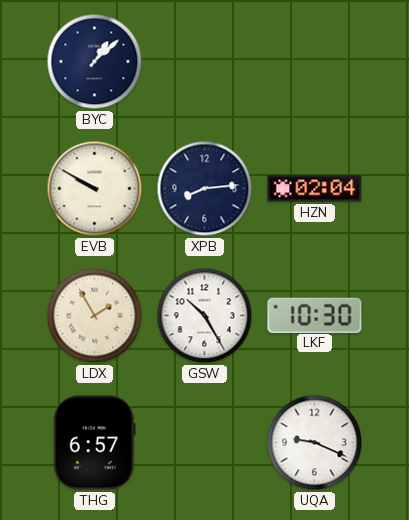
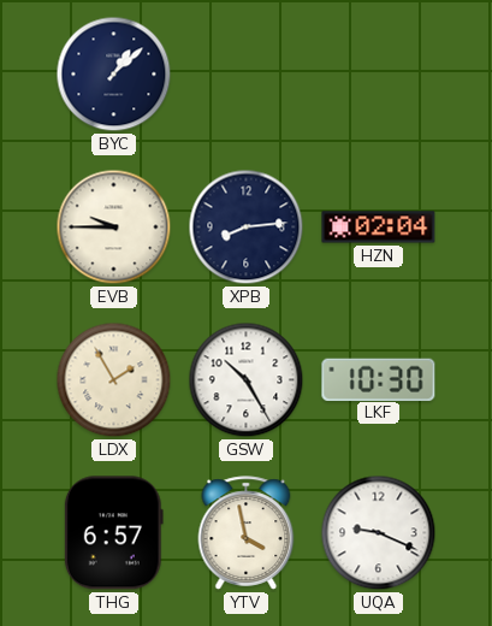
EVB: 9:50 -> 9:45 (114, 228)
YTV: none -> 3:58 (247, 533)
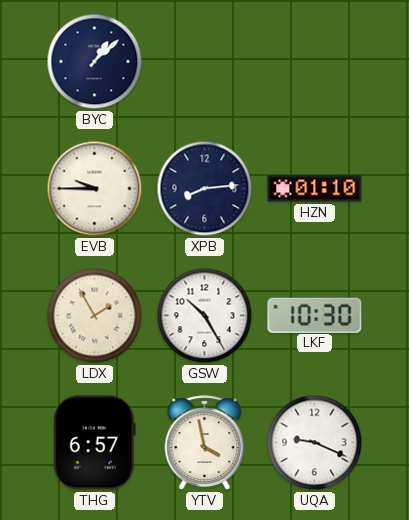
HZN: 02:04 -> 01:10 (315, 189)
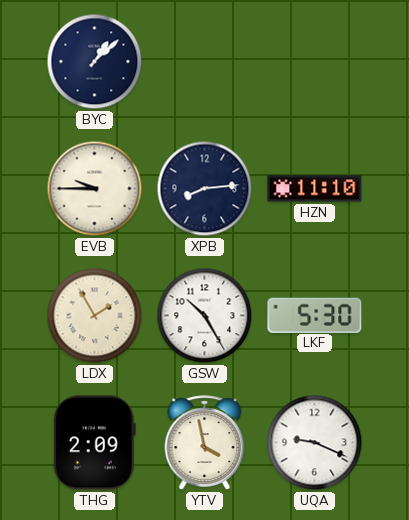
HZN: 01:10 -> 11:10 (315, 189)
LKF: 10:30 -> 5:30 (315, 315)
THG: 6:57 -> 2:09 (94, 443)
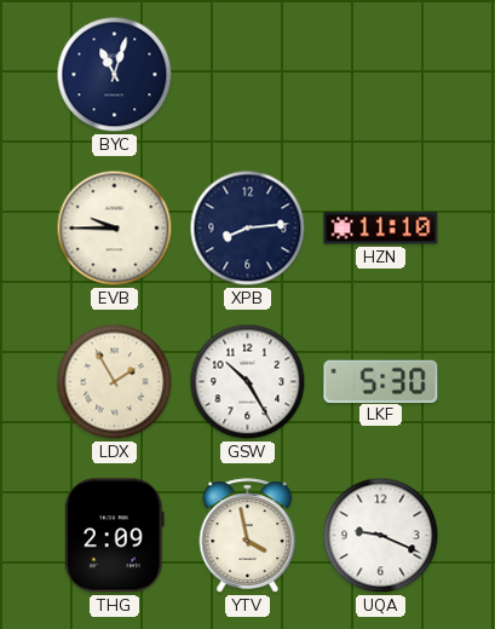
BYC: 1:08 -> 11:03 (115, 75)
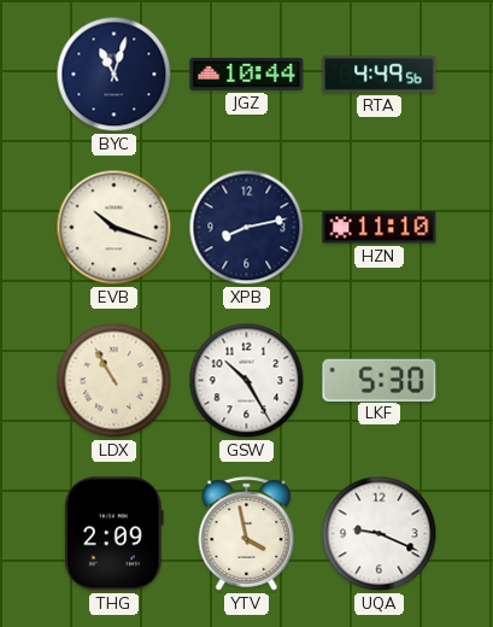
JGZ: none -> 10:44 (247, 74)
RTA: none -> 4:49 (380, 75)
EVB: 9:45 -> 10:18 (115, 228)
XPB: 8:14 -> 8:13 (247, 228)
LDX: 1:55 -> 10:55 (115, 381)
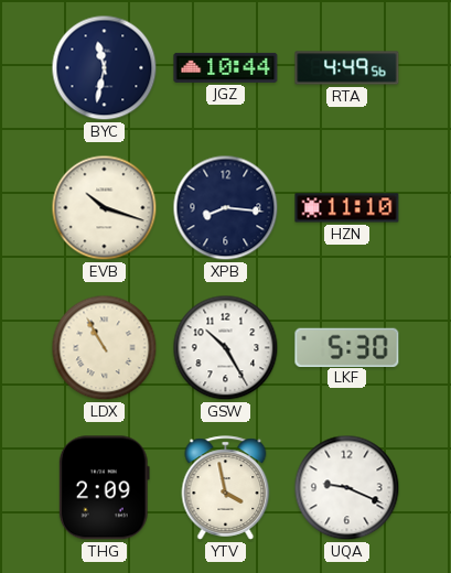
BYC: 11:03 -> 11:32 (105, 68)
XPB: 8:13 -> 8:16 (226, 208)
